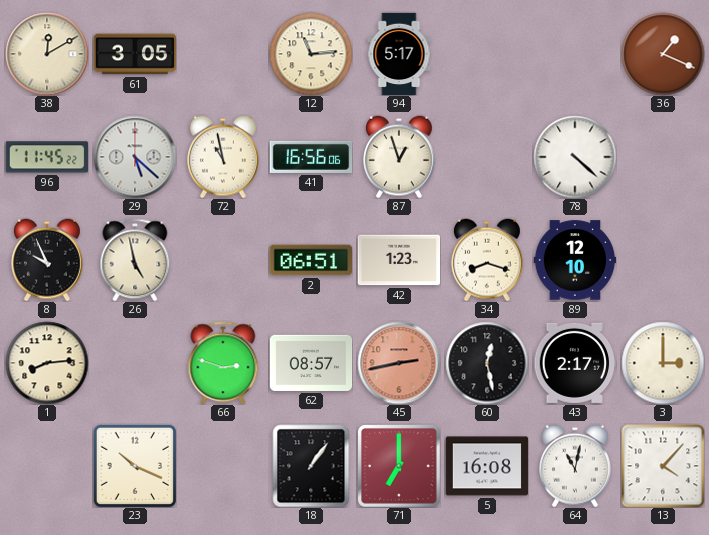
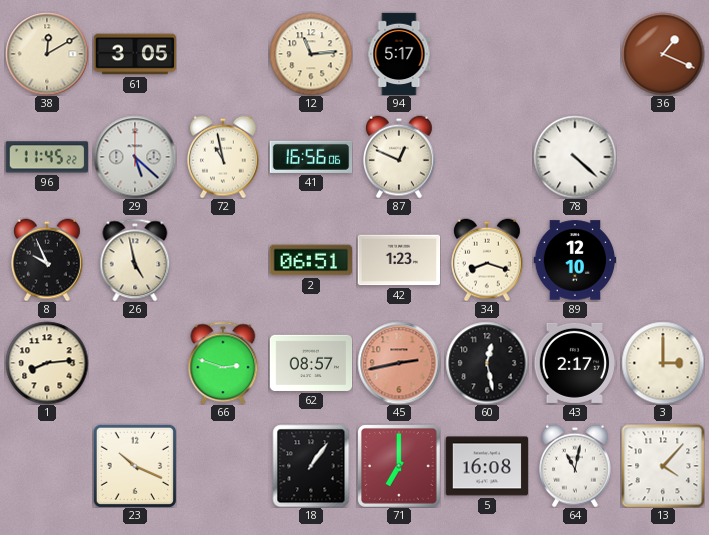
87: 12:57 -> 12:49 (400, 157)
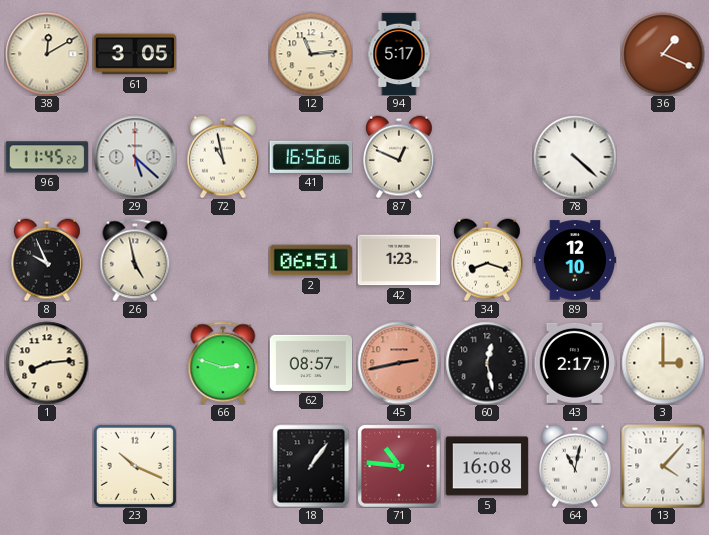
71: 7:00 -> 10:46 (399, 466)
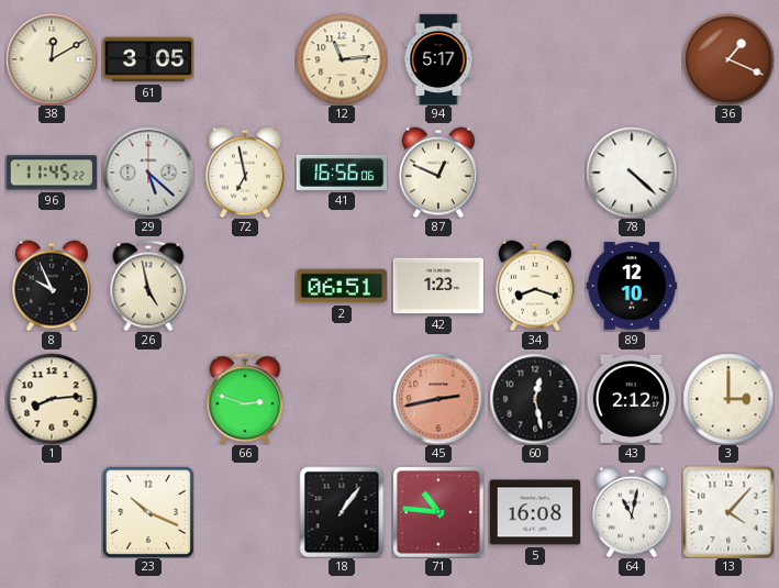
72: 10:58 -> 6:58 (246, 173)
62: 08:57 -> none (311, 363)
43: 2:17 -> 2:12 (632, 399)
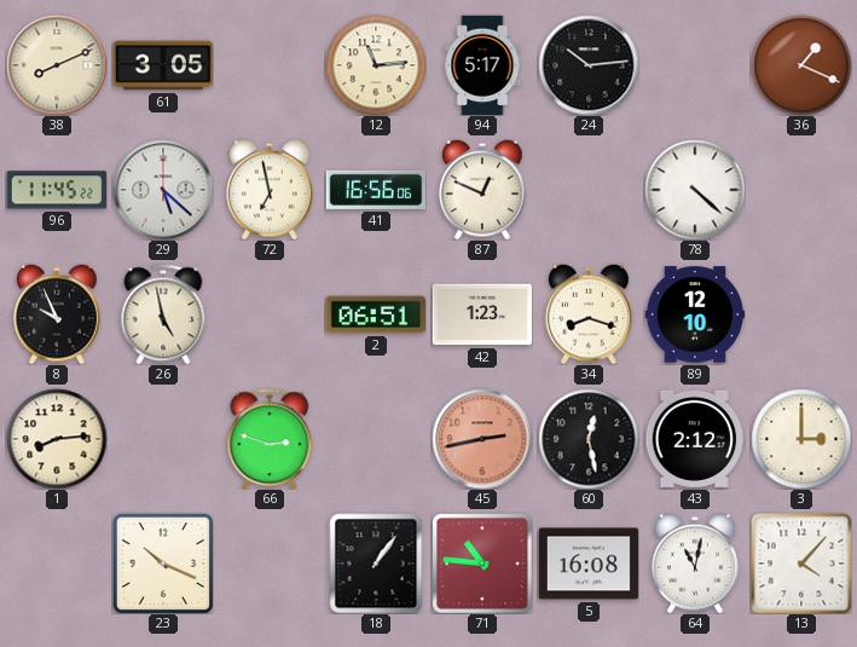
38: 12:10 -> 8:11 (57, 65)
24: none -> 10:14 (589, 65)
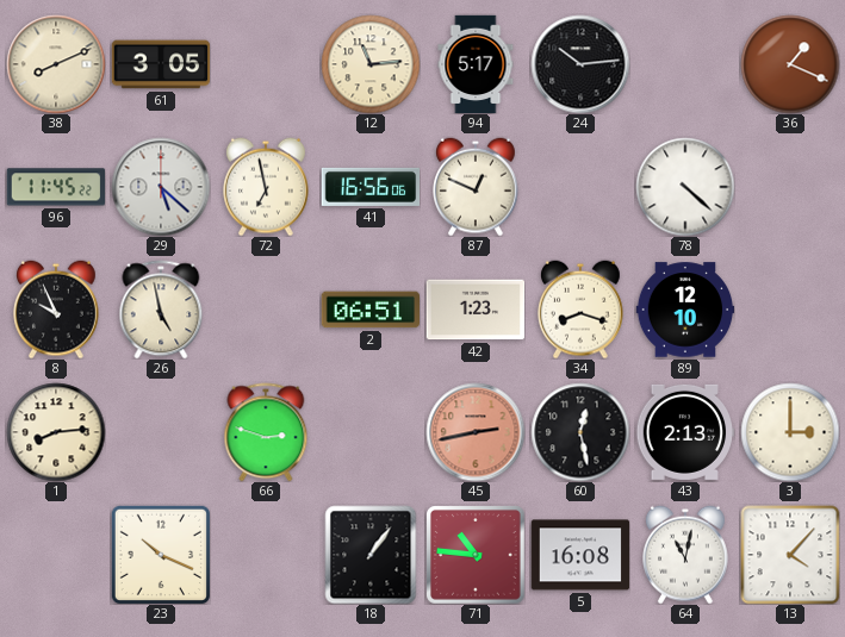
43: 2:12 -> 2:13 (685, 432)
